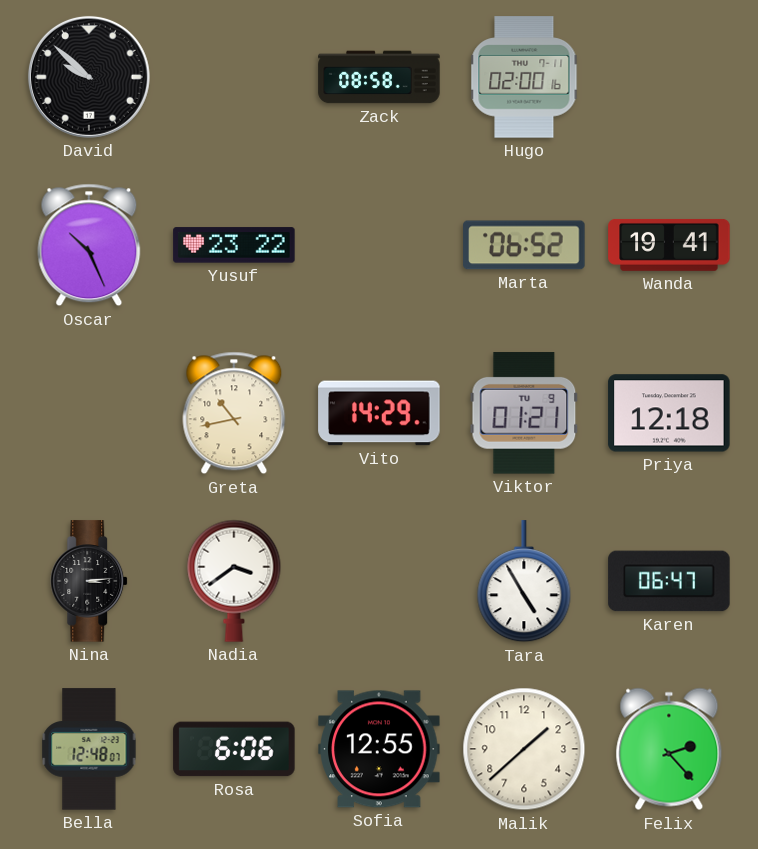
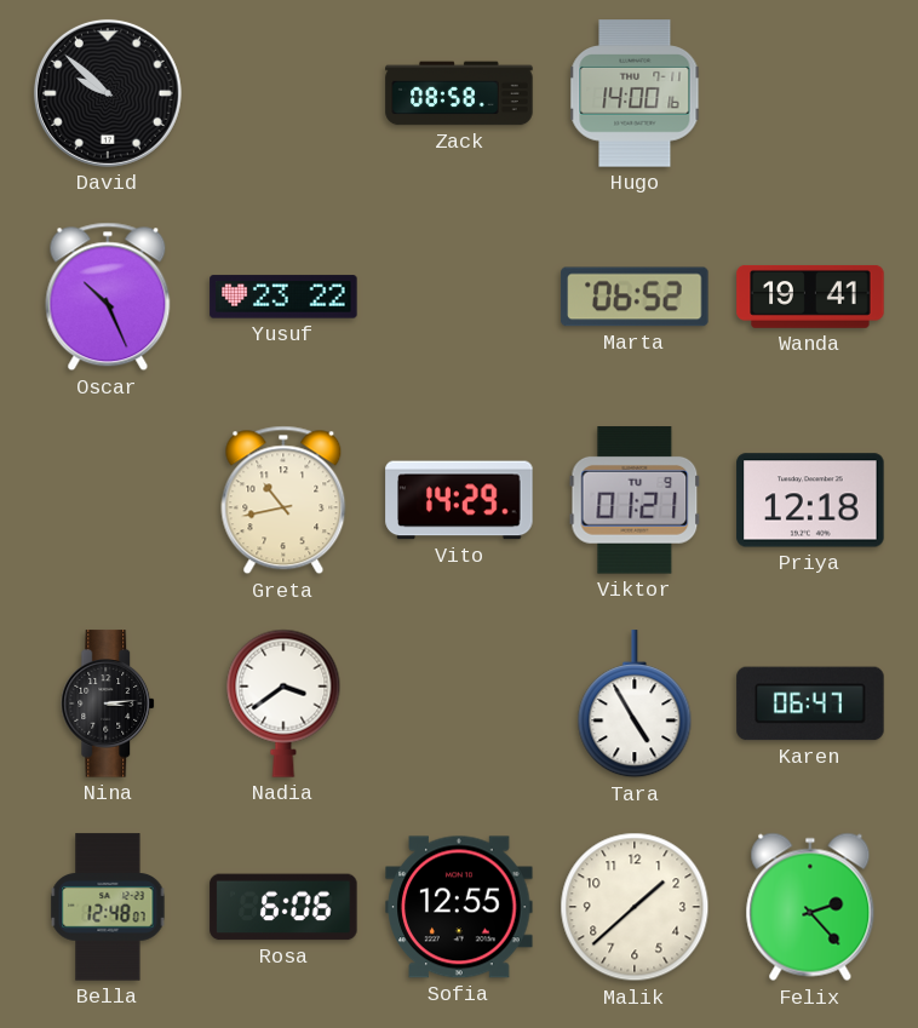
Hugo: 02:00 -> 14:00 (635, 93)
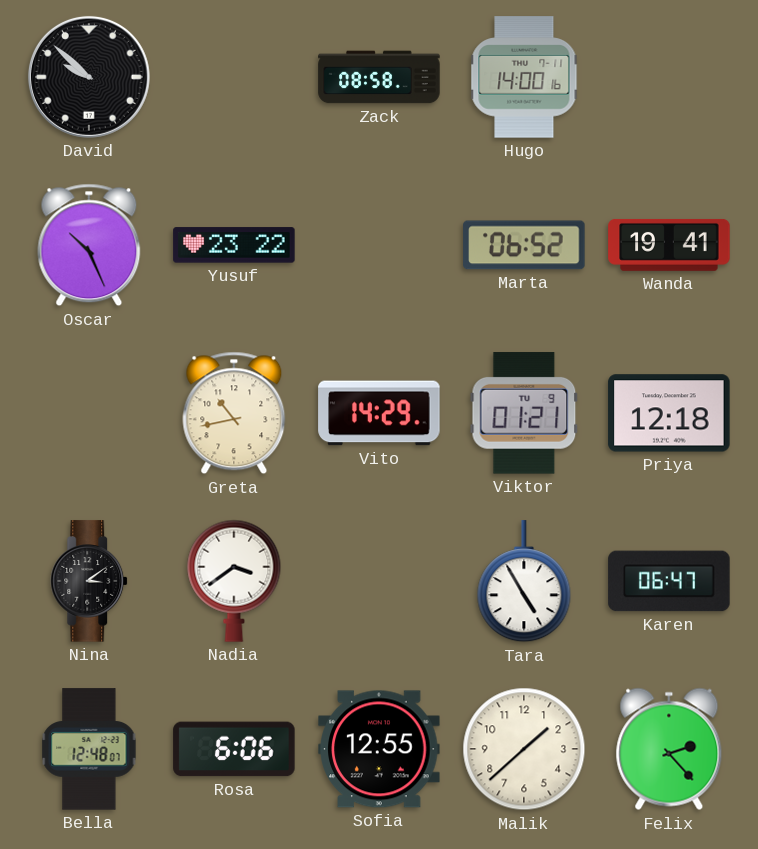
Nina: 3:14 -> 3:09 (90, 581)
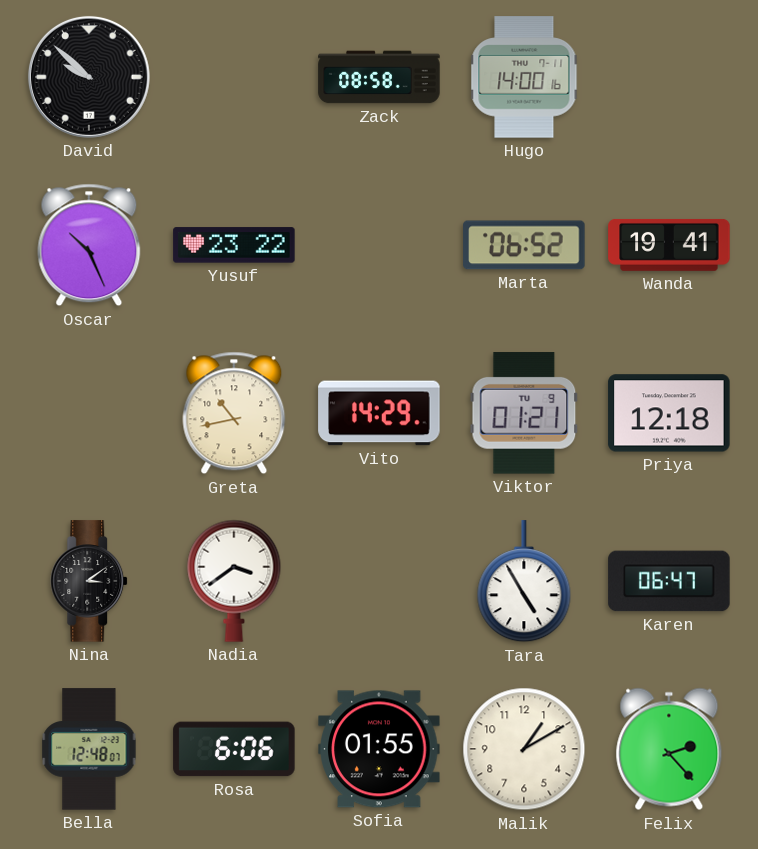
Sofia: 12:55 -> 01:55 (379, 749)
Malik: 1:38 -> 1:10 (524, 749)
